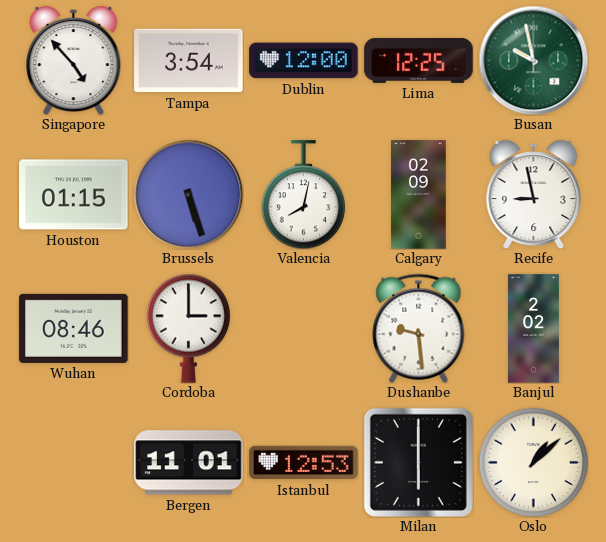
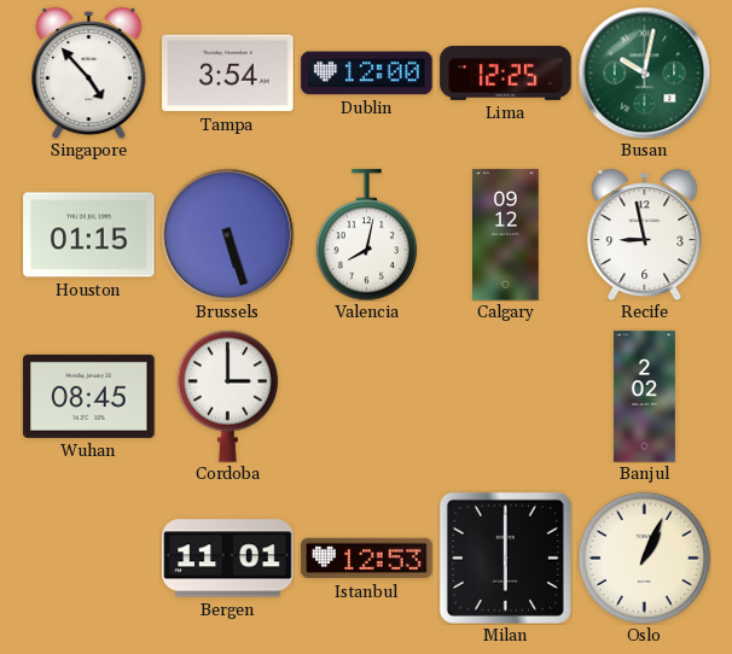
Busan: 9:58 -> 10:02 (644, 72)
Calgary: 02:09 -> 09:12 (506, 235)
Wuhan: 08:46 -> 08:45 (89, 396)
Dushanbe: 9:29 -> none (419, 328)
Oslo: 1:08 -> 1:04 (644, 557)
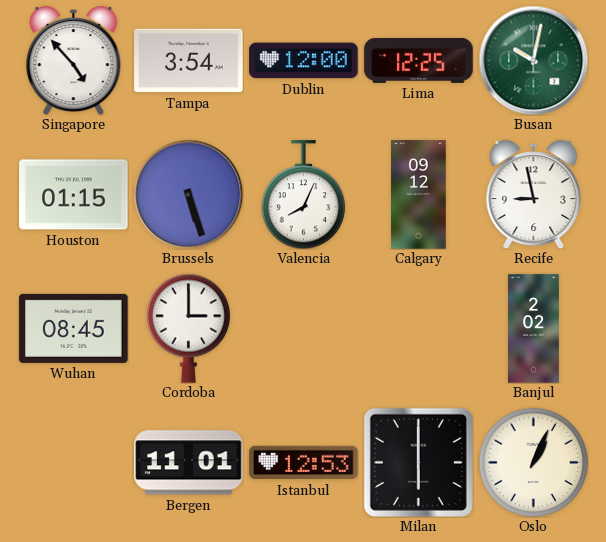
Valencia: 8:02 -> 8:04 (304, 195)
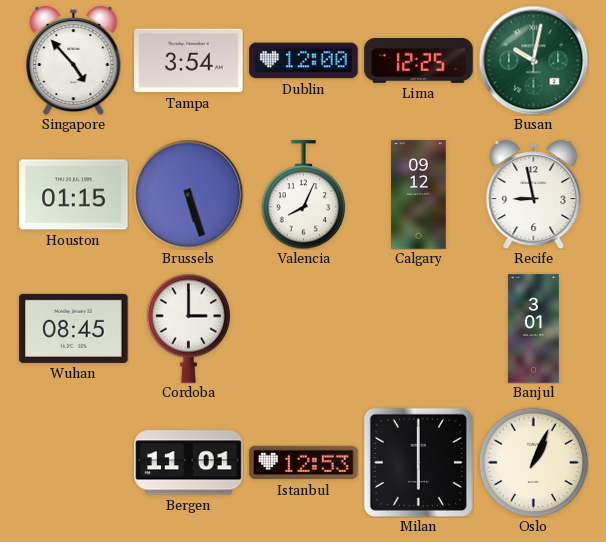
Banjul: 2:02 -> 3:01 (533, 329)
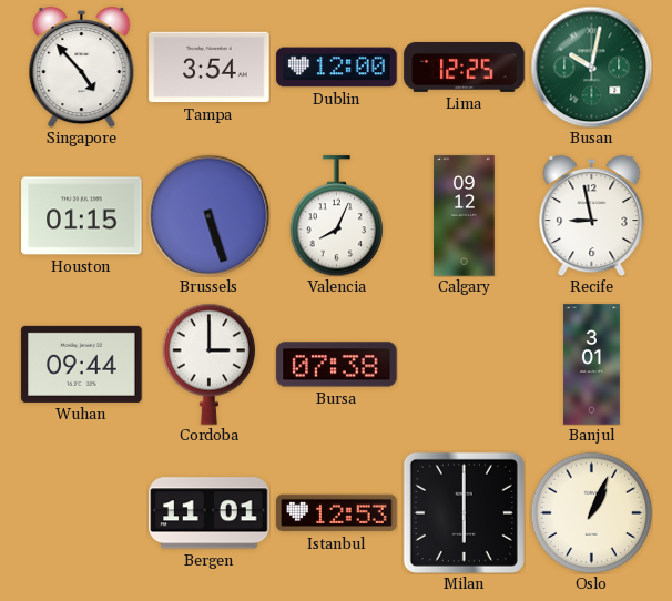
Wuhan: 08:45 -> 09:44 (82, 364)
Bursa: none -> 07:38 (337, 365)
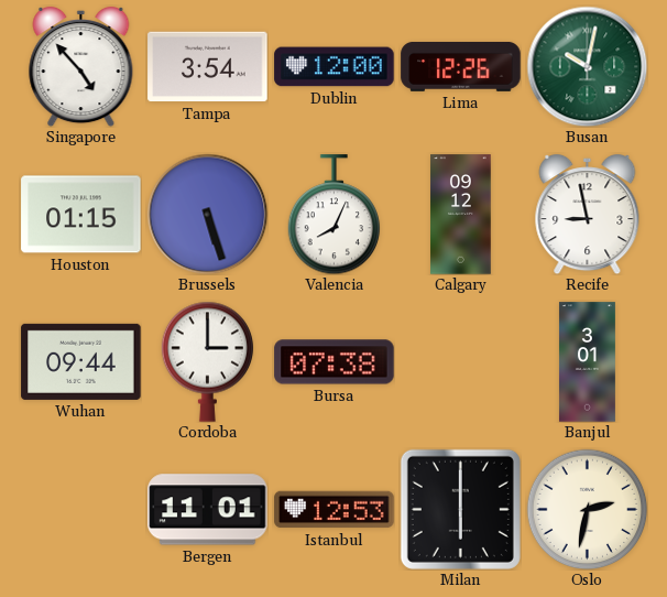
Lima: 12:25 -> 12:26 (461, 66)
Oslo: 1:04 -> 2:32 (587, 509)
